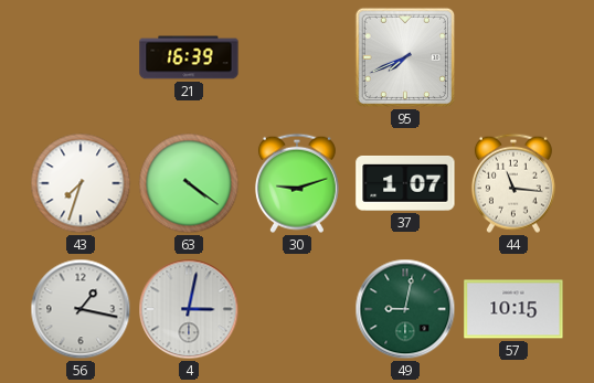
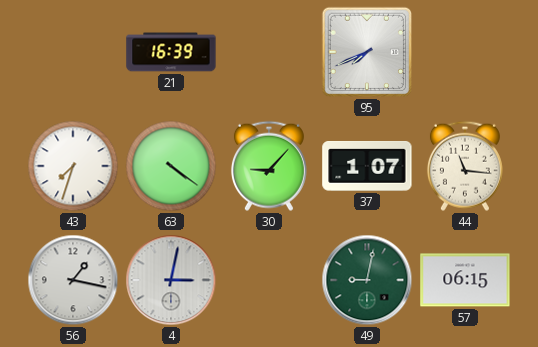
30: 9:12 -> 9:07 (269, 166)
57: 10:15 -> 06:15 (465, 280)
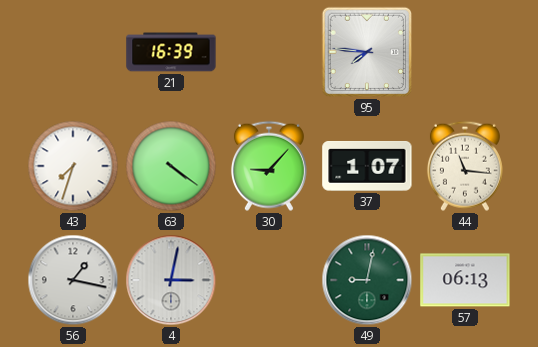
95: 7:41 -> 7:46 (367, 52)
57: 06:15 -> 06:13 (465, 280)
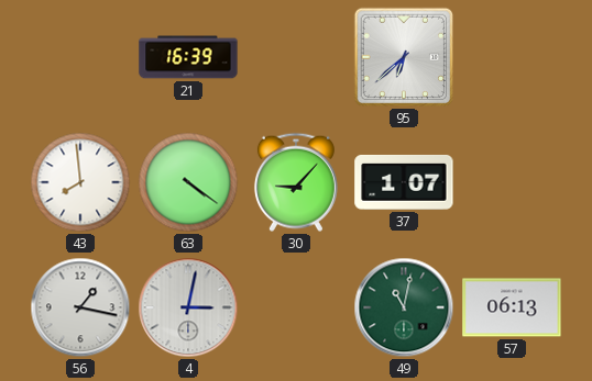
95: 7:46 -> 6:38 (404, 57)
43: 7:33 -> 7:59 (80, 182)
44: 11:16 -> none (465, 166)
49: 9:02 -> 11:02 (404, 307)
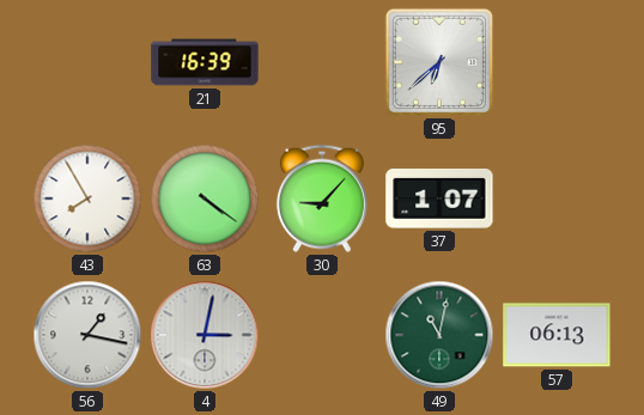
43: 7:59 -> 7:55 (87, 199)
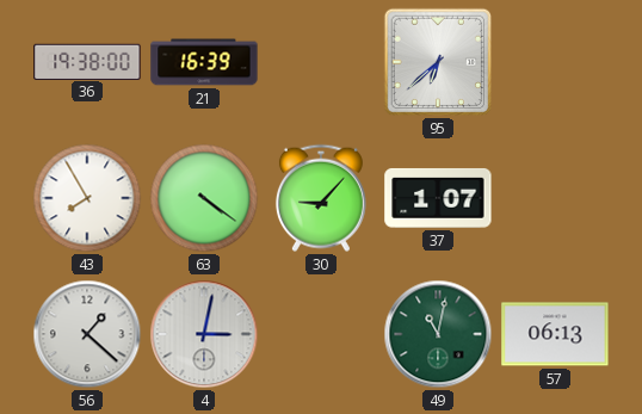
36: none -> 19:38 (87, 61)
56: 1:17 -> 1:22 (87, 334)
